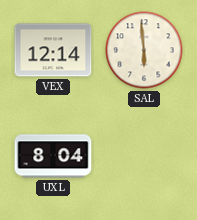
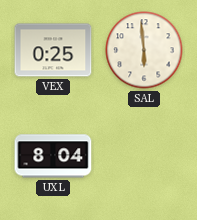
VEX: 12:14 -> 0:25 (53, 50)
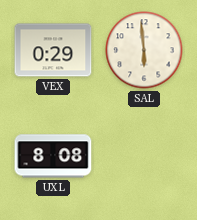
VEX: 0:25 -> 0:29 (53, 50)
UXL: 8:04 -> 8:08 (53, 156)
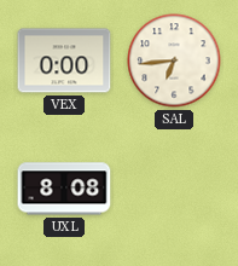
VEX: 0:29 -> 0:00 (64, 60)
SAL: 5:59 -> 6:44 (174, 60)
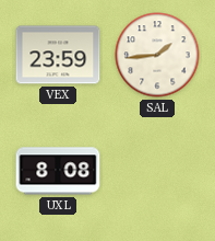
VEX: 0:00 -> 23:59 (58, 55)
SAL: 6:44 -> 1:44 (157, 55)
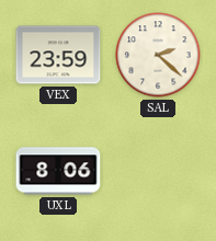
SAL: 1:44 -> 2:22 (158, 55)
UXL: 8:08 -> 8:06 (58, 171)
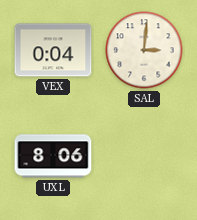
VEX: 23:59 -> 0:04 (53, 50)
SAL: 2:22 -> 3:01 (144, 50)
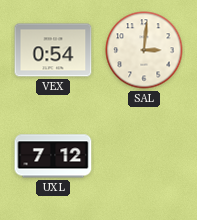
VEX: 0:04 -> 0:54 (53, 50)
UXL: 8:06 -> 7:12 (53, 156)
